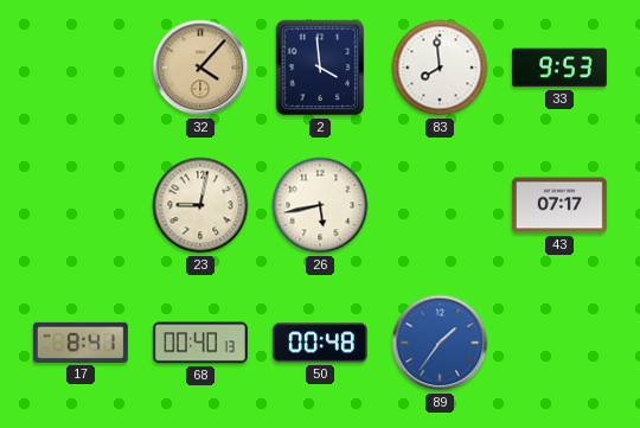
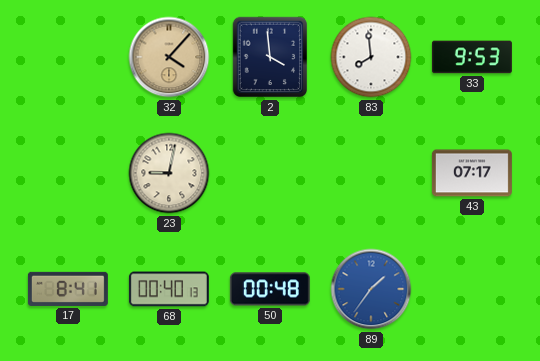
26: 5:43 -> none (320, 205)
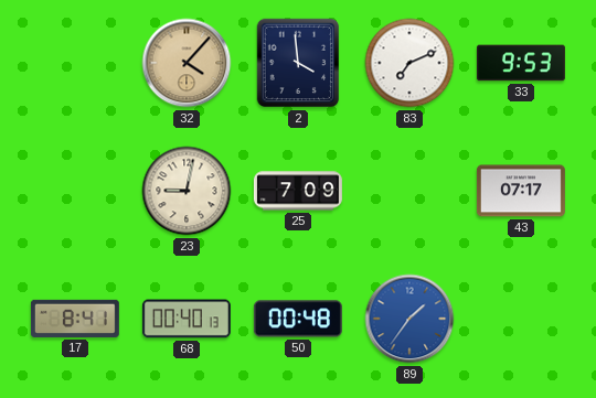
83: 7:59 -> 7:11 (409, 63)
25: none -> 7:09 (298, 191)
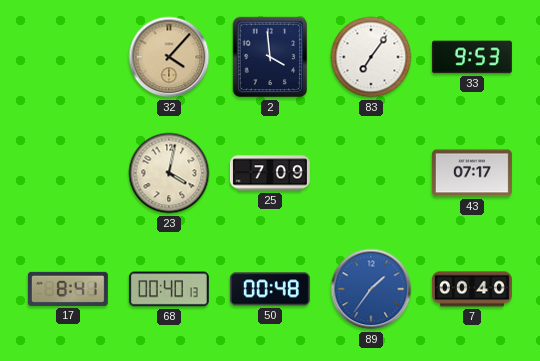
83: 7:11 -> 7:06 (371, 57)
23: 9:02 -> 4:02 (169, 173)
7: none -> 00:40 (472, 289)
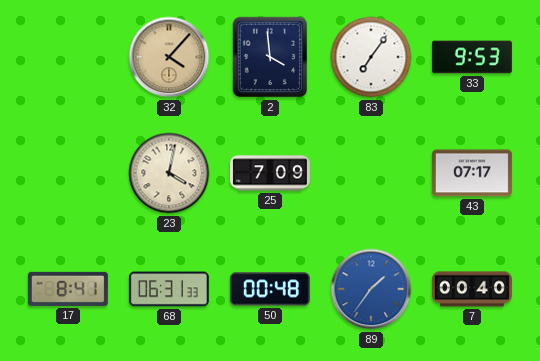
68: 00:40 -> 06:31 (169, 289)
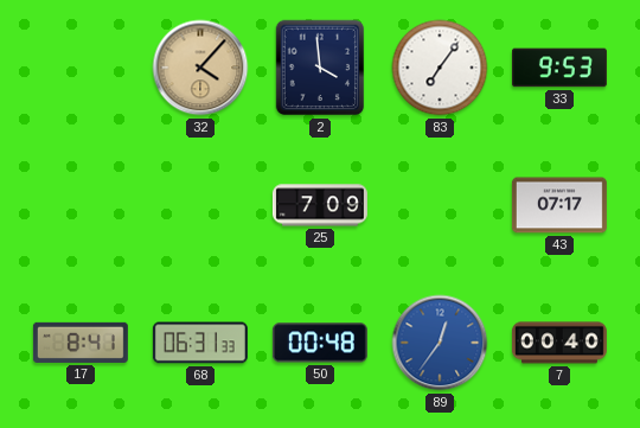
23: 4:02 -> none (169, 173)
89: 1:36 -> 12:36 (440, 343)
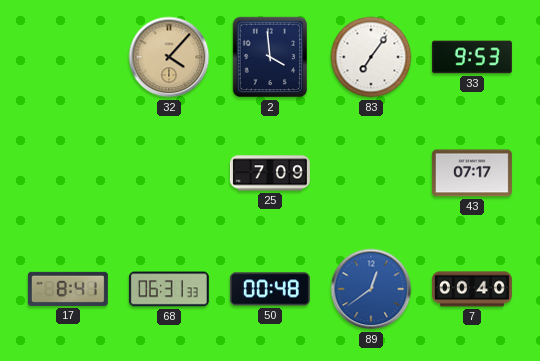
89: 12:36 -> 12:39 (371, 289)
